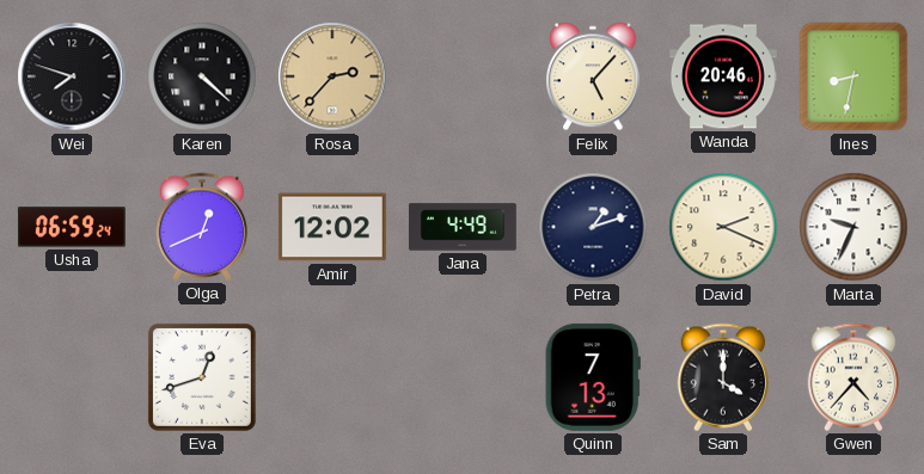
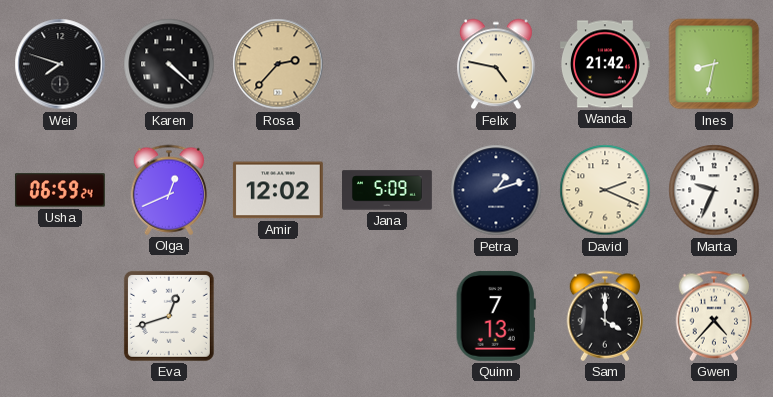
Felix: 5:07 -> 4:47 (497, 64)
Wanda: 20:46 -> 21:42 (605, 64)
Jana: 4:49 -> 5:09 (388, 190)
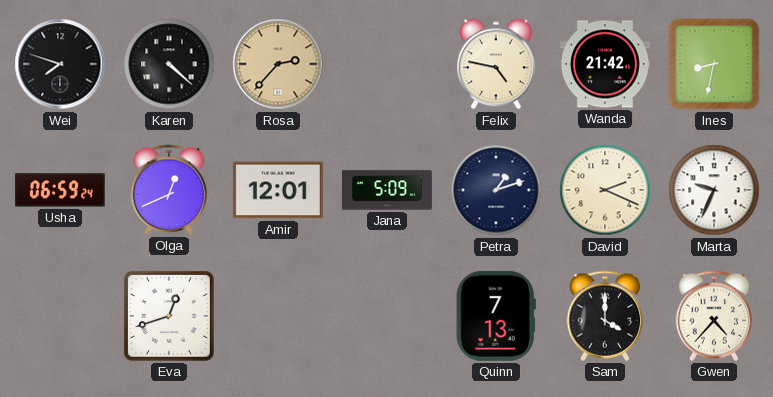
Amir: 12:02 -> 12:01 (278, 190)
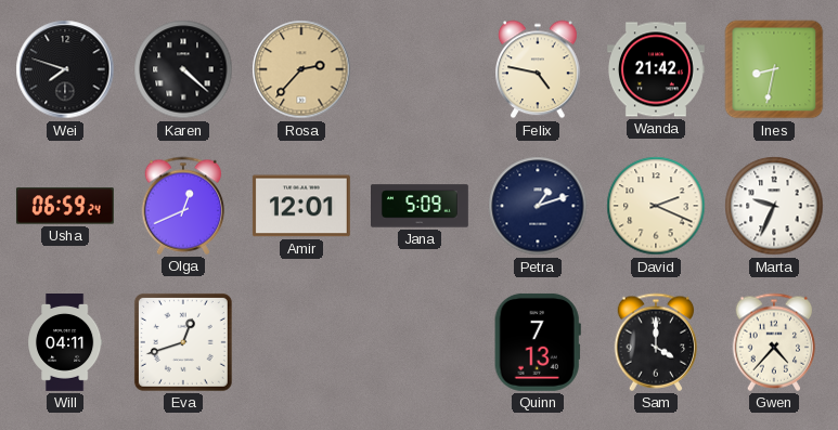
Will: none -> 04:11 (66, 343)
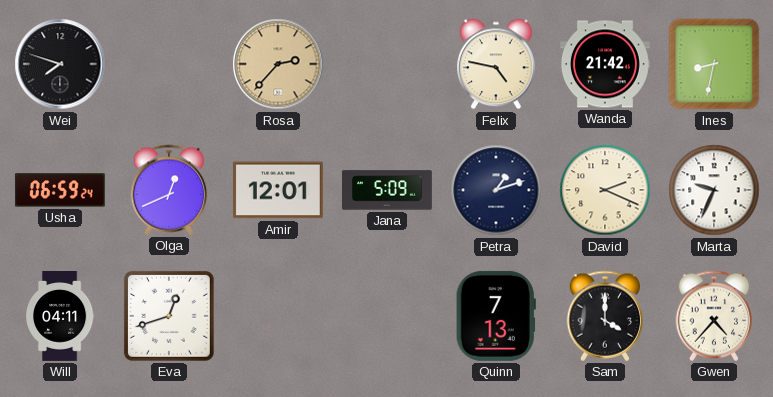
Karen: 4:22 -> none (183, 69)
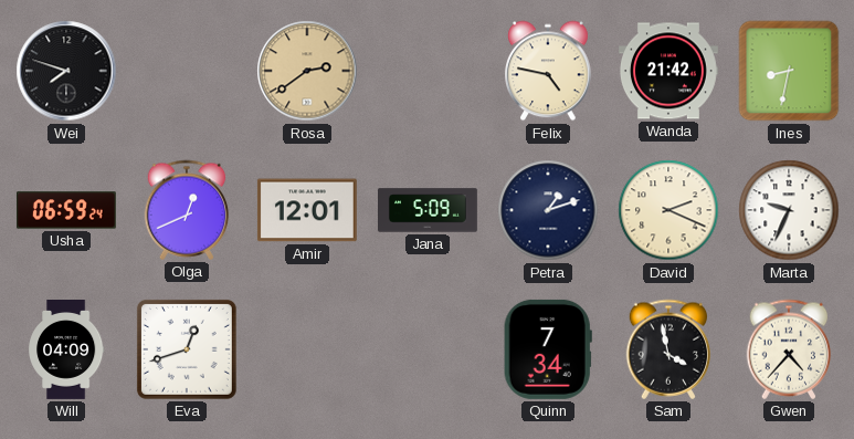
Rosa: 2:37 -> 2:39 (307, 71)
Will: 04:11 -> 04:09 (67, 351)
Quinn: 7:13 -> 7:34 (548, 349)
Sam: 4:00 -> 3:58 (668, 349)
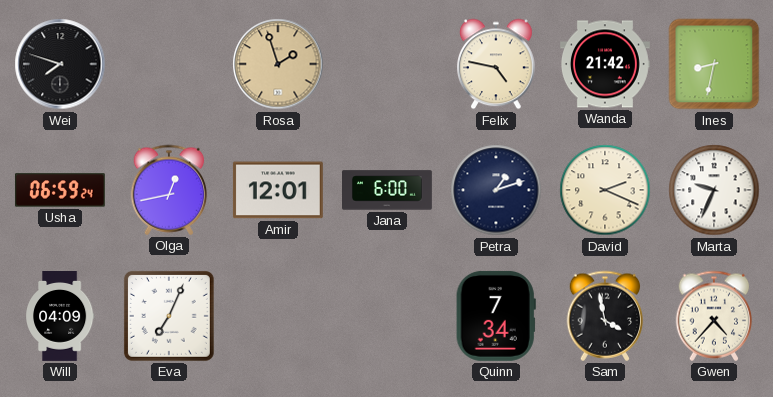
Rosa: 2:39 -> 1:57 (278, 64)
Olga: 12:41 -> 12:43 (169, 190)
Jana: 5:09 -> 6:00 (388, 190)
Eva: 12:42 -> 7:04 (169, 316)
